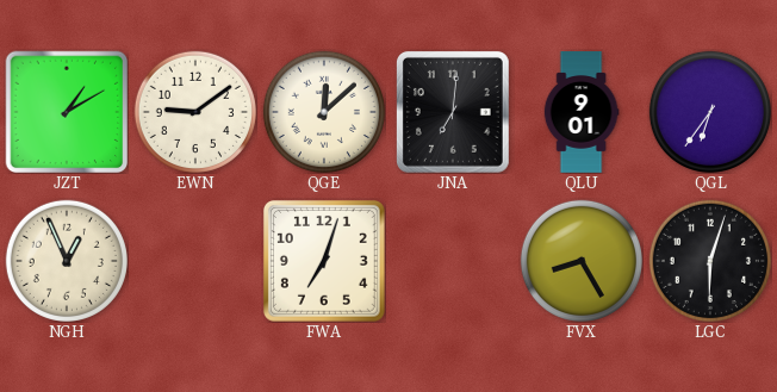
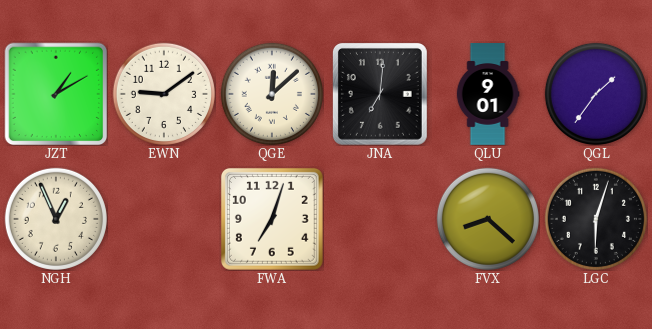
QGL: 6:36 -> 1:36 (596, 94)
FVX: 8:25 -> 8:22 (488, 219)
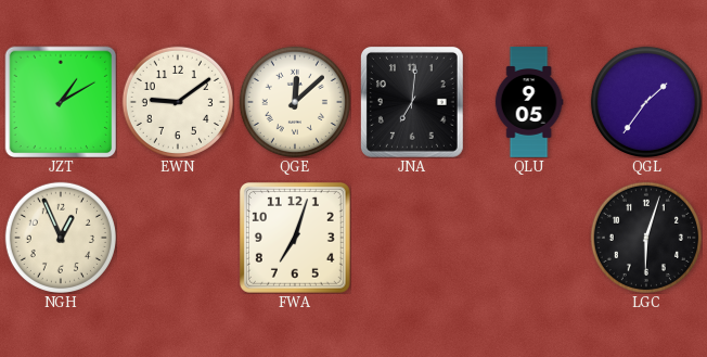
QLU: 9:01 -> 9:05 (529, 102)
FVX: 8:22 -> none (488, 219)
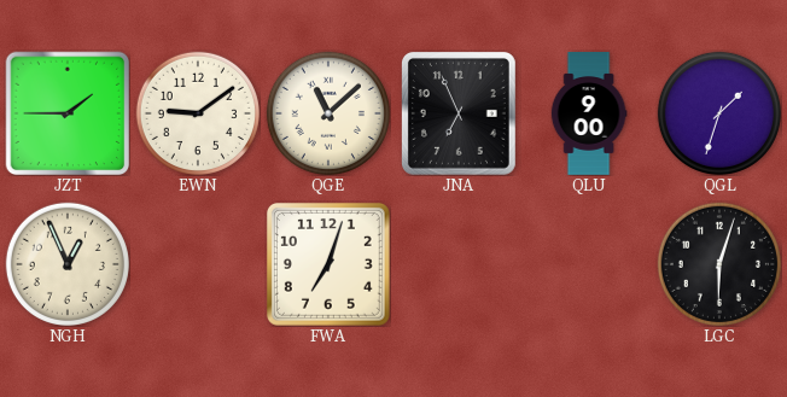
JZT: 1:10 -> 1:45 (68, 113)
QGE: 12:08 -> 11:08 (328, 113)
JNA: 7:01 -> 6:56 (459, 113)
QLU: 9:05 -> 9:00 (589, 113)
QGL: 1:36 -> 1:33 (719, 113)
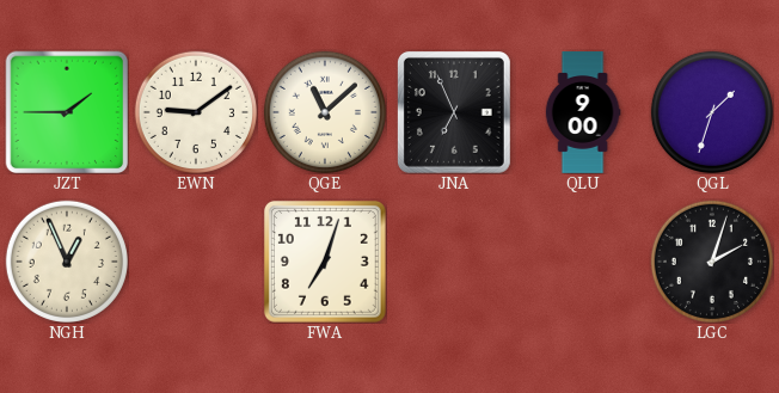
LGC: 6:03 -> 2:03 (712, 262)
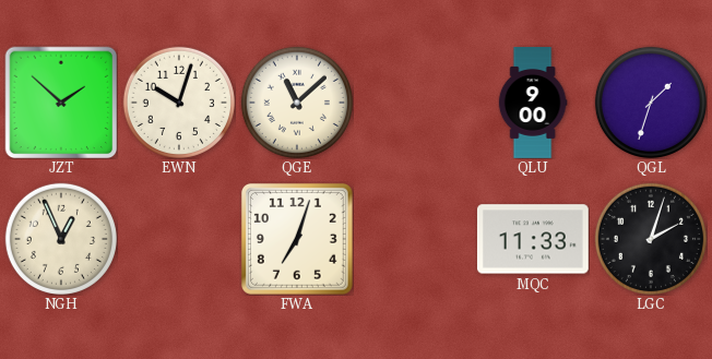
JZT: 1:45 -> 1:52 (61, 103)
EWN: 9:09 -> 10:03 (179, 103)
JNA: 6:56 -> none (454, 112)
MQC: none -> 11:33 (533, 239)
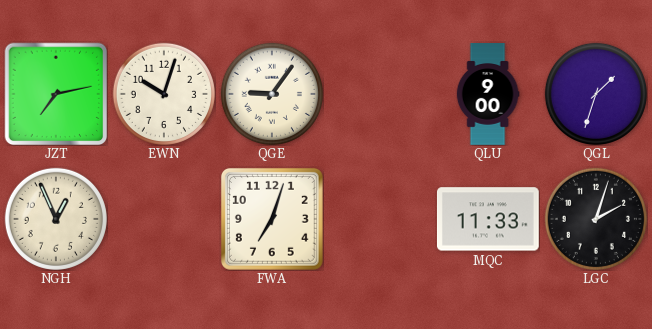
JZT: 1:52 -> 7:13 (56, 94)
QGE: 11:08 -> 9:06 (272, 94)
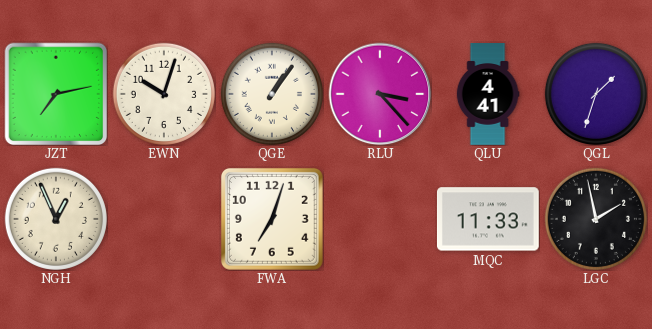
QGE: 9:06 -> 1:06 (272, 94)
RLU: none -> 3:23 (380, 94)
QLU: 9:00 -> 4:41 (488, 94)
LGC: 2:03 -> 1:58 (596, 219)
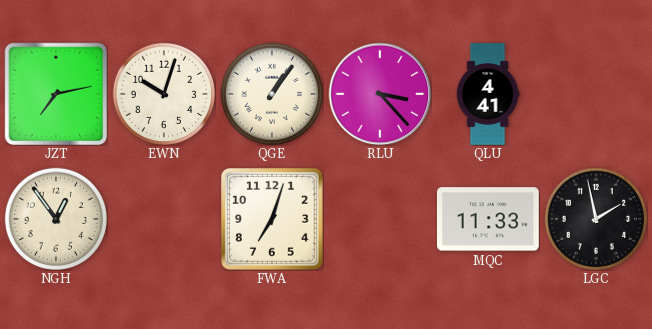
QGL: 1:33 -> none (596, 94)
NGH: 12:56 -> 12:54 (56, 219)
